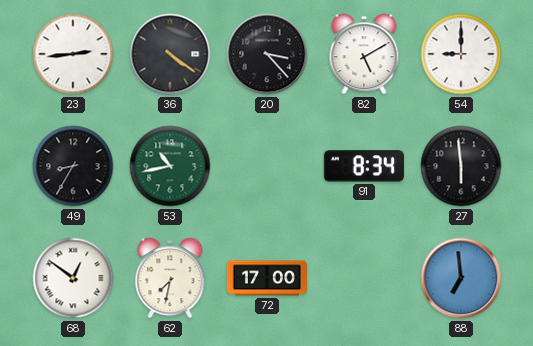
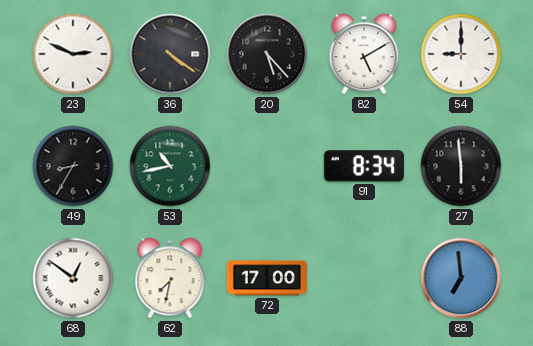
23: 2:44 -> 2:49 (73, 54)
20: 3:23 -> 5:23 (267, 54)
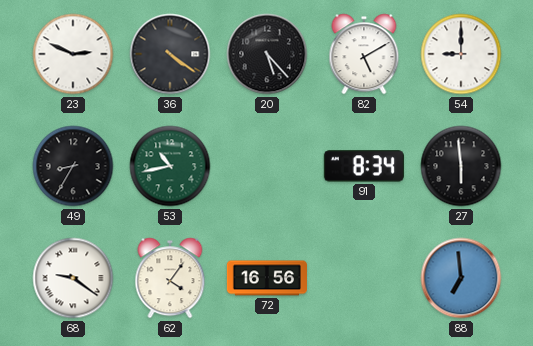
68: 12:51 -> 9:21 (73, 278)
62: 7:32 -> 4:06 (170, 278)
72: 17:00 -> 16:56 (267, 278)
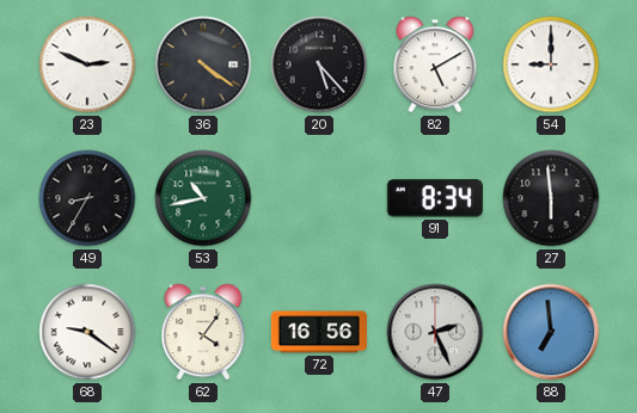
47: none -> 2:26 (435, 332)
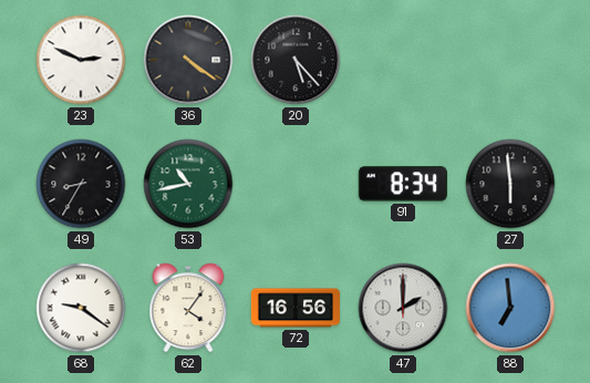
82: 5:10 -> none (435, 64)
54: 9:00 -> none (551, 64)
47: 2:26 -> 2:00 (403, 308)
